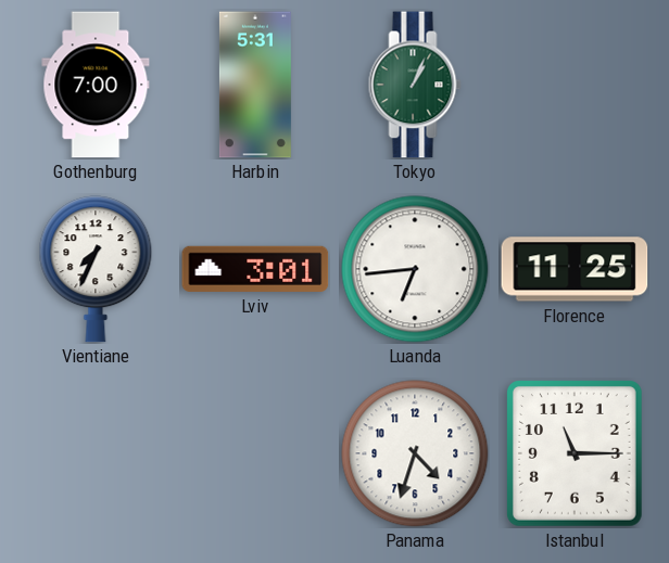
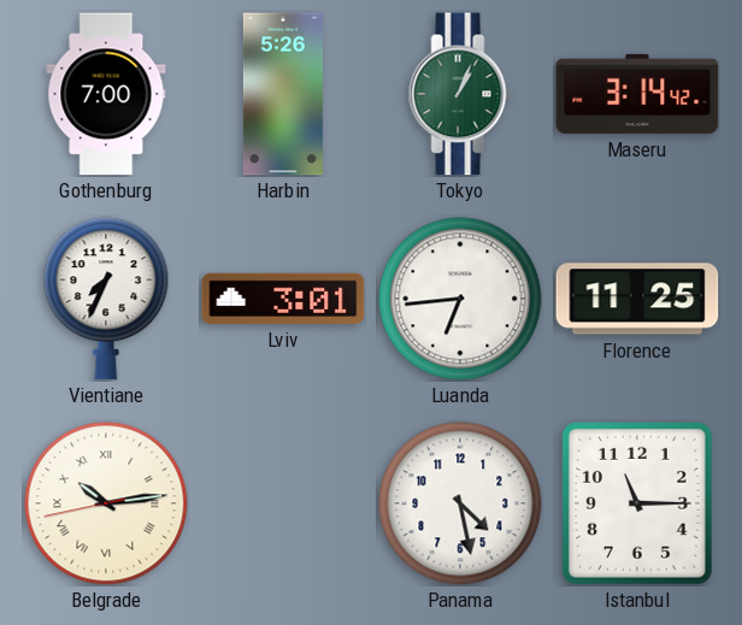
Harbin: 5:31 -> 5:26 (283, 94)
Maseru: none -> 3:14 (637, 94)
Belgrade: none -> 10:13 (106, 503)
Panama: 4:33 -> 4:28 (460, 503)
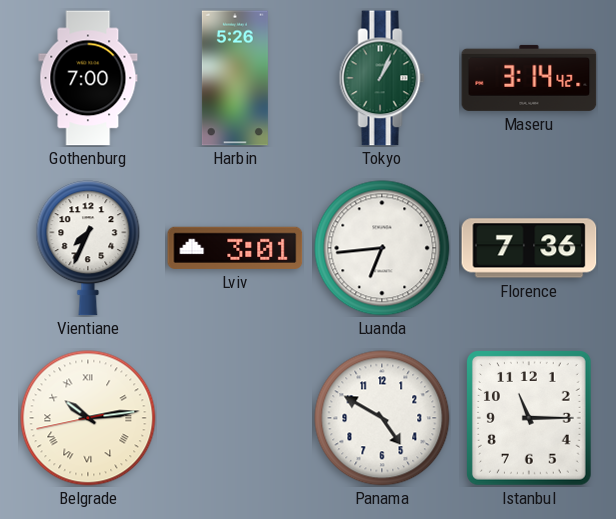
Florence: 11:25 -> 7:36 (529, 248)
Panama: 4:28 -> 4:50 (382, 418)
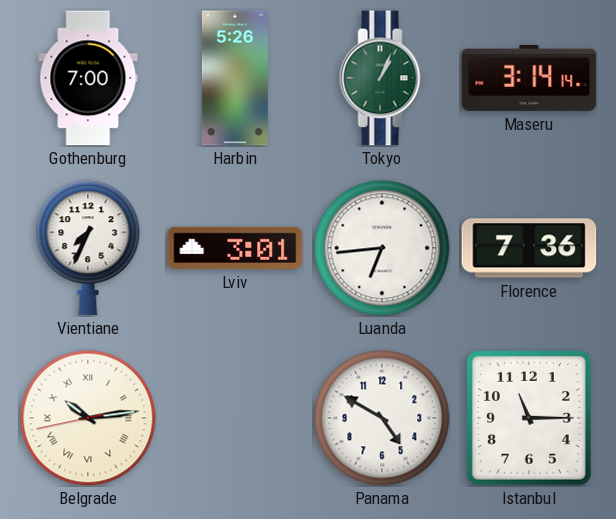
Maseru: 3:14:42 -> 3:14:14 (529, 78)
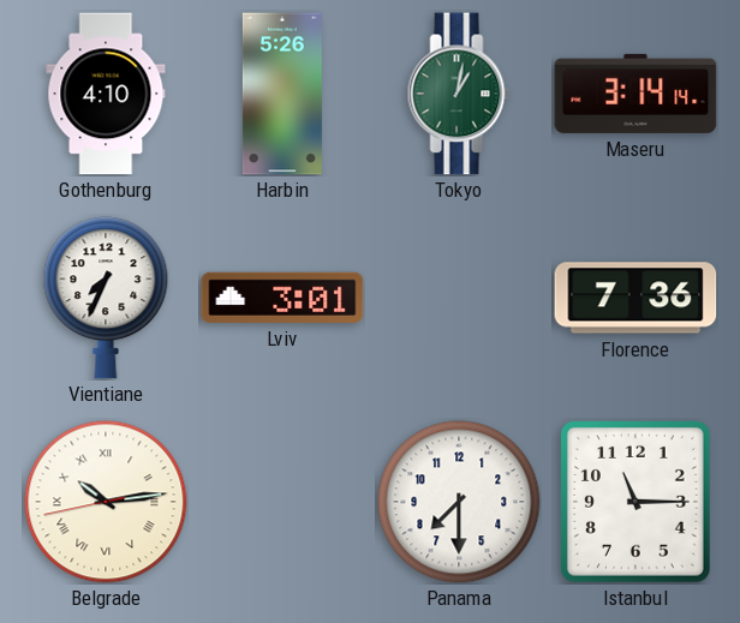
Gothenburg: 7:00 -> 4:10 (106, 94)
Tokyo: 1:04 -> 1:02 (459, 94)
Luanda: 6:44 -> none (382, 248)
Panama: 4:50 -> 7:30 (459, 502)
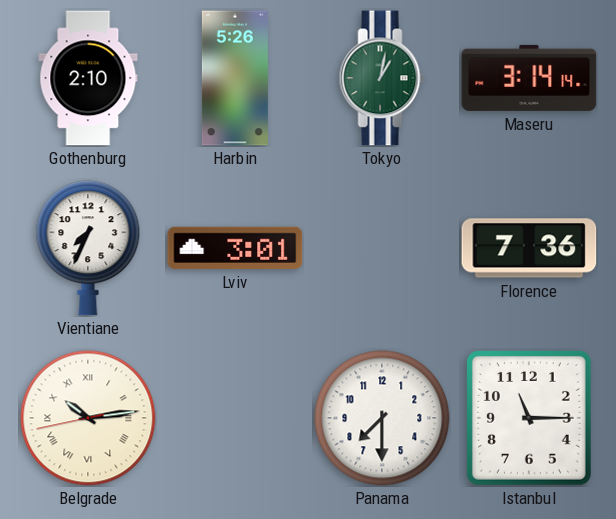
Gothenburg: 4:10 -> 2:10 (88, 78)
